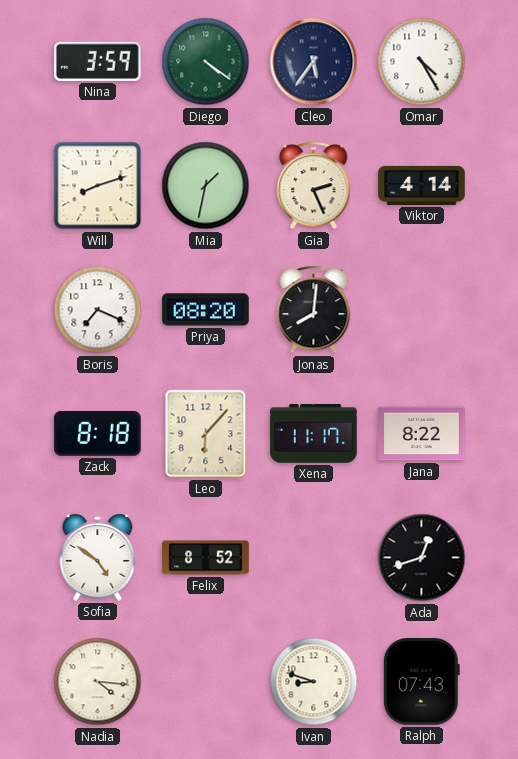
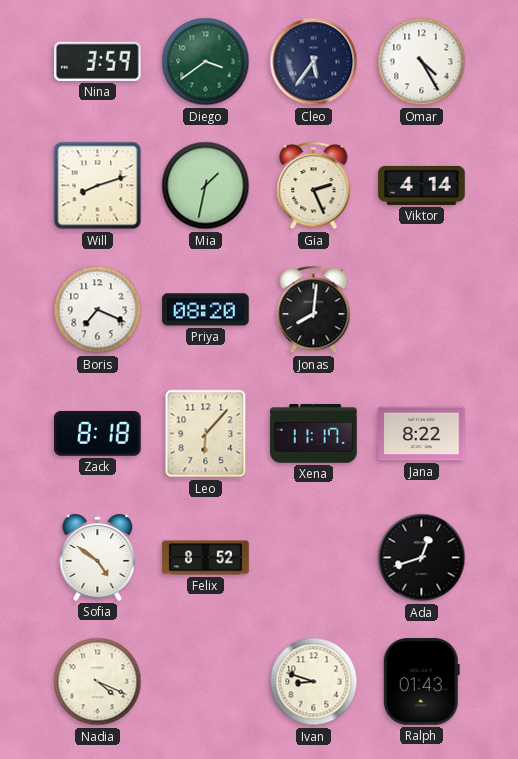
Diego: 4:21 -> 3:39 (206, 62)
Nadia: 4:16 -> 4:19 (98, 682)
Ralph: 07:43 -> 01:43 (421, 682)
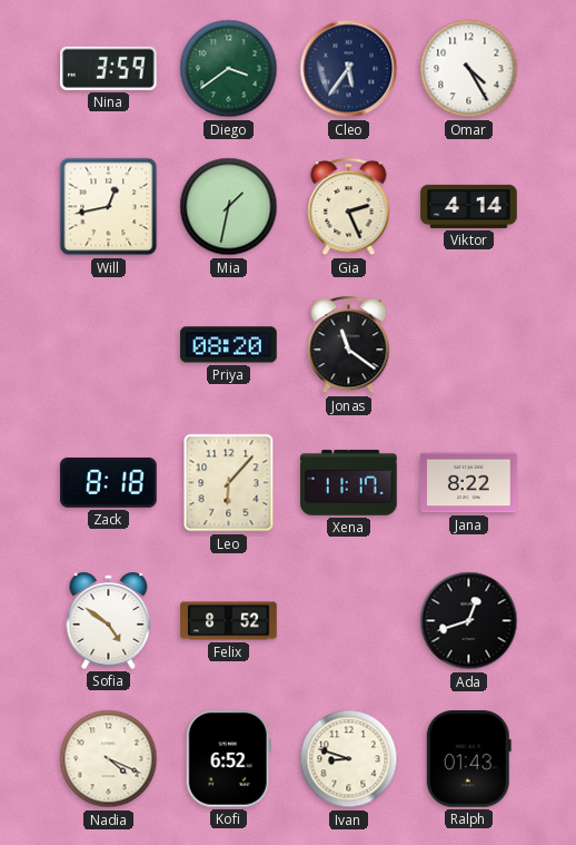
Will: 8:12 -> 12:43 (109, 207)
Boris: 7:19 -> none (98, 310)
Jonas: 8:01 -> 11:21 (349, 345)
Kofi: none -> 6:52 (228, 759)
